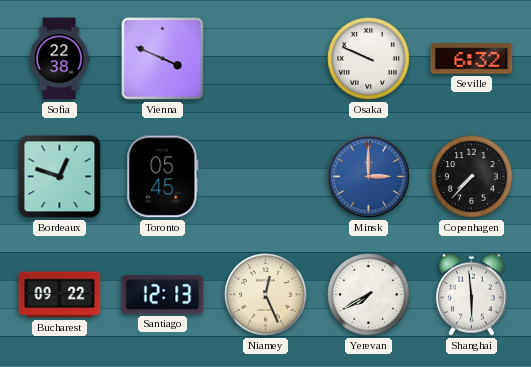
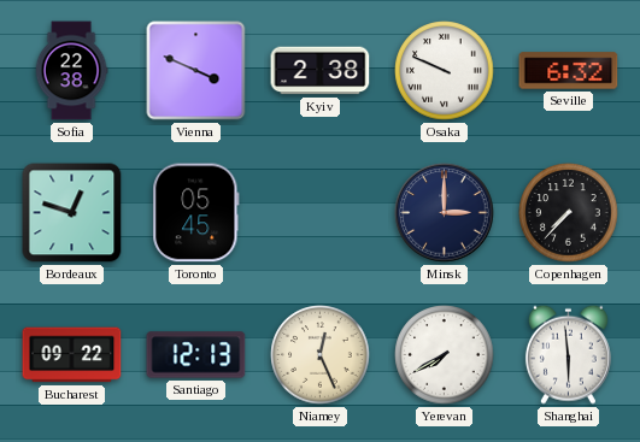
Kyiv: none -> 2:38 (321, 71)
Minsk dial: blue -> navy (445, 213)
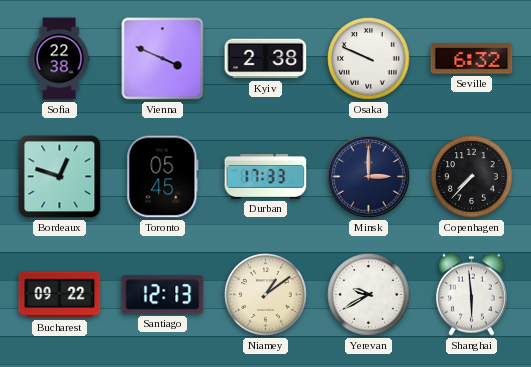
Durban: none -> 17:33 (266, 176)
Niamey: 12:26 -> 1:09 (266, 295)
Yerevan: 7:40 -> 9:40 (369, 295)
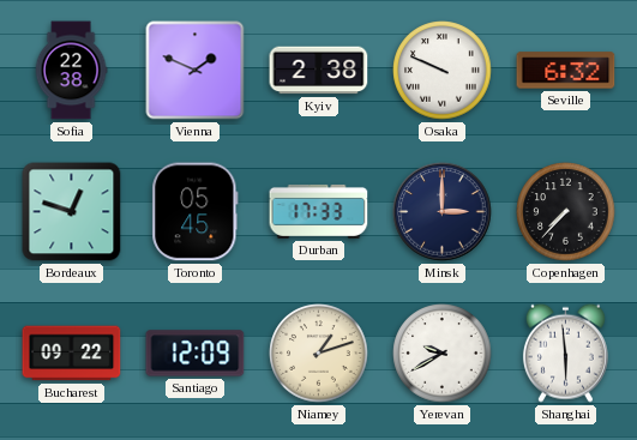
Vienna: 3:49 -> 1:49 (196, 71)
Santiago: 12:13 -> 12:09 (196, 354)
Niamey: 1:09 -> 1:12 (319, 354)
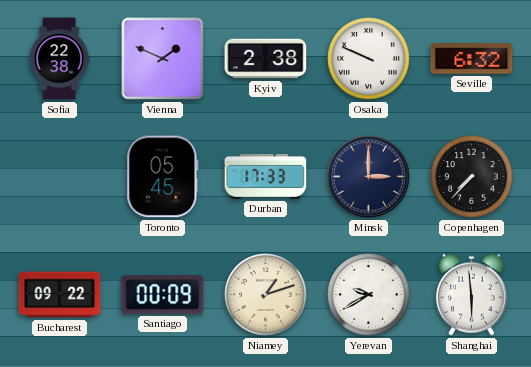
Bordeaux: 12:48 -> none (72, 212)
Santiago: 12:09 -> 00:09 (163, 295)
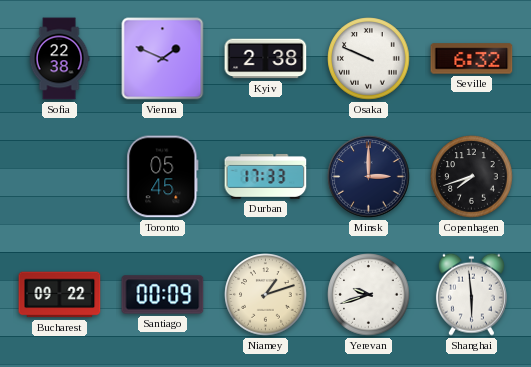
Copenhagen: 7:37 -> 7:42 (472, 177)
Yerevan: 9:40 -> 9:42 (369, 295)
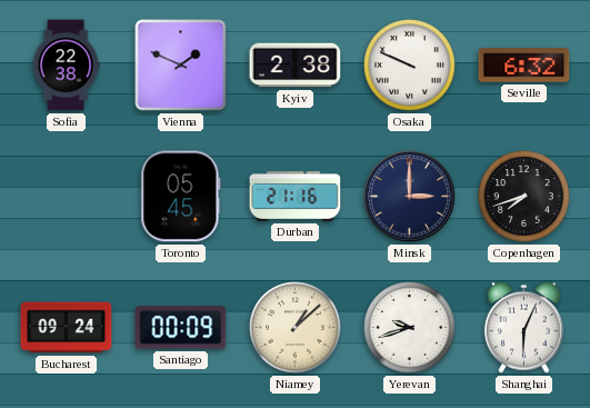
Durban: 17:33 -> 21:16 (296, 196)
Bucharest: 09:22 -> 09:24 (67, 328)
Niamey: 1:12 -> 1:08 (296, 328)
Shanghai: 5:59 -> 6:04 (523, 327)
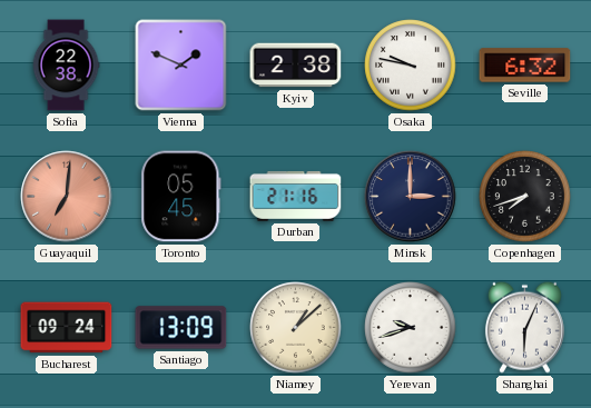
Osaka: 9:49 -> 9:47 (411, 66)
Guayaquil: none -> 7:01 (67, 197)
Santiago: 00:09 -> 13:09 (181, 328)
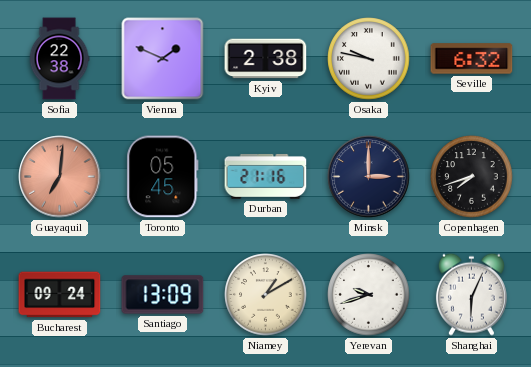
Niamey: 1:08 -> 1:10 (266, 295)
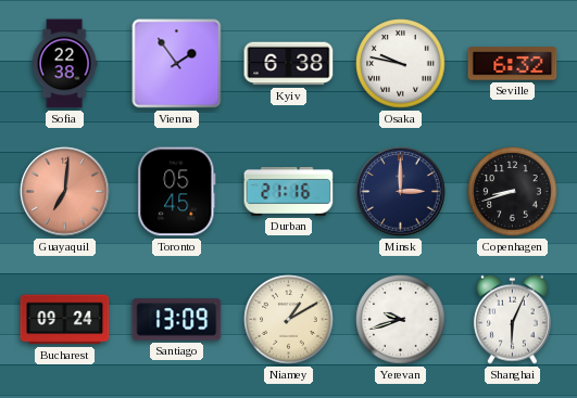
Vienna: 1:49 -> 1:54 (177, 64)
Kyiv: 2:38 -> 6:38 (289, 64)
Copenhagen: 7:42 -> 8:42 (513, 192)
